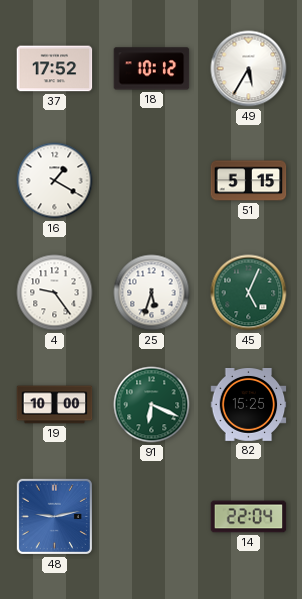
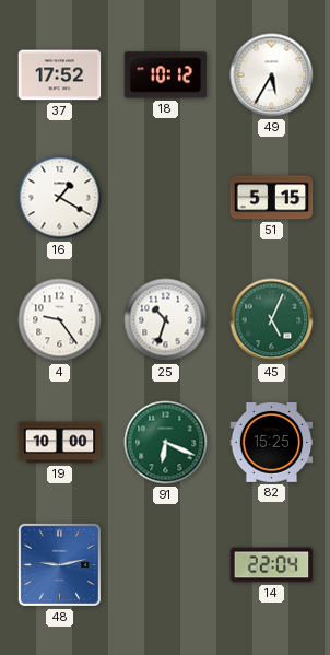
25: 5:33 -> 10:33 (166, 320)
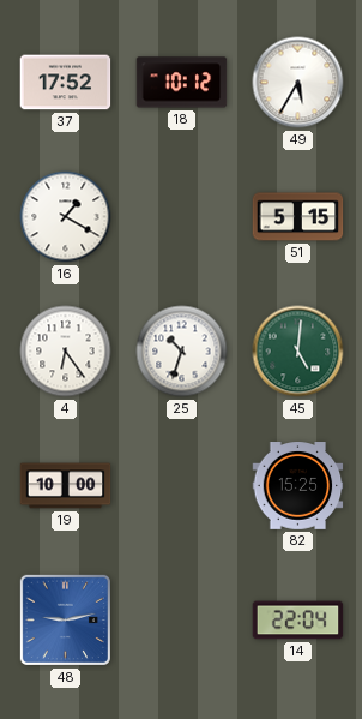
4: 9:24 -> 6:24 (66, 352)
45: 5:04 -> 5:01 (298, 352)
91: 6:19 -> none (166, 443)
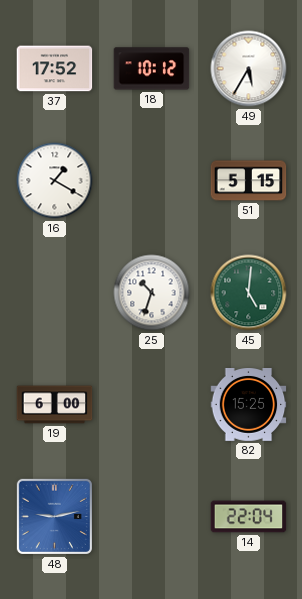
4: 6:24 -> none (66, 352)
19: 10:00 -> 6:00 (55, 405)
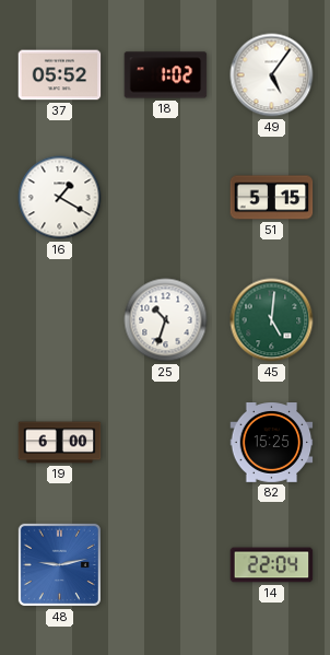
37: 17:52 -> 05:52 (60, 75)
18: 10:12 -> 1:02 (166, 75)
49: 5:35 -> 5:06 (272, 75)
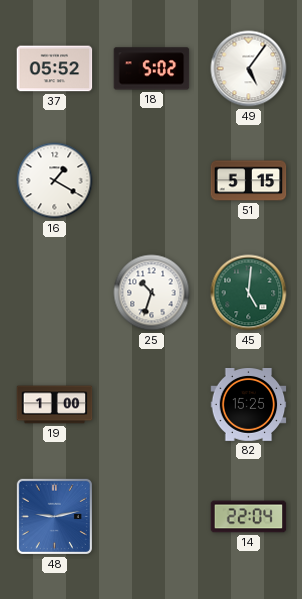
18: 1:02 -> 5:02 (152, 69)
19: 6:00 -> 1:00 (55, 405)
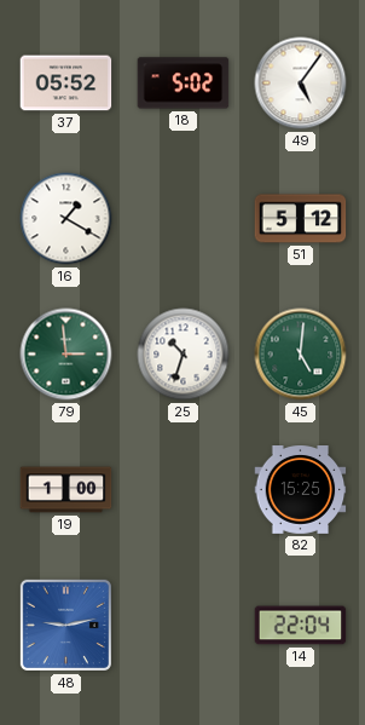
51: 5:15 -> 5:12 (301, 219)
79: none -> 2:59 (66, 355)
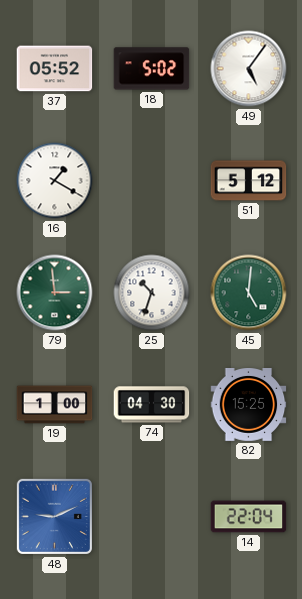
74: none -> 04:30 (152, 405)
48: 9:13 -> 9:11 (54, 516)
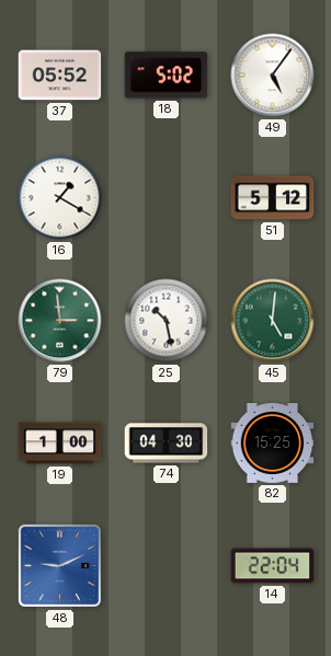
25: 10:33 -> 10:28 (167, 321)
